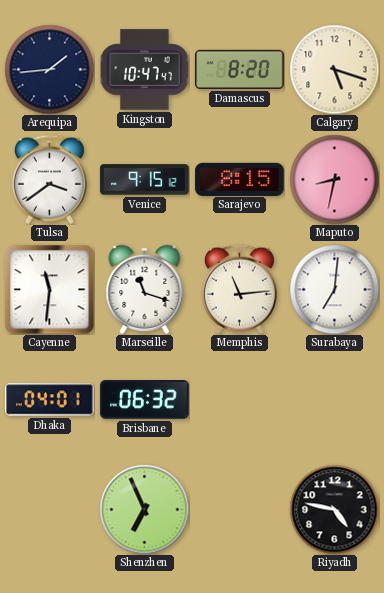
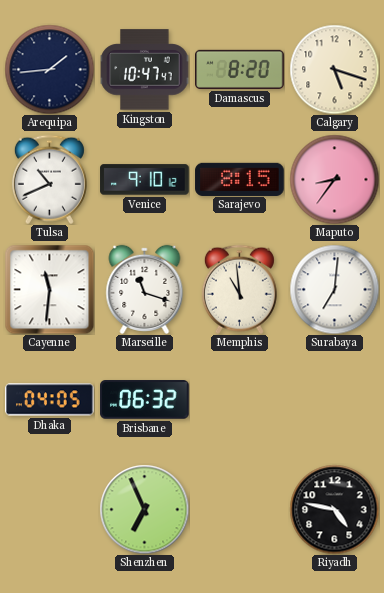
Tulsa: 3:39 -> 10:41 (49, 179)
Venice: 9:15 -> 9:10 (145, 180)
Maputo: 8:32 -> 8:36 (334, 179)
Memphis: 11:14 -> 10:59 (239, 289)
Dhaka: 04:01 -> 04:05 (50, 400)
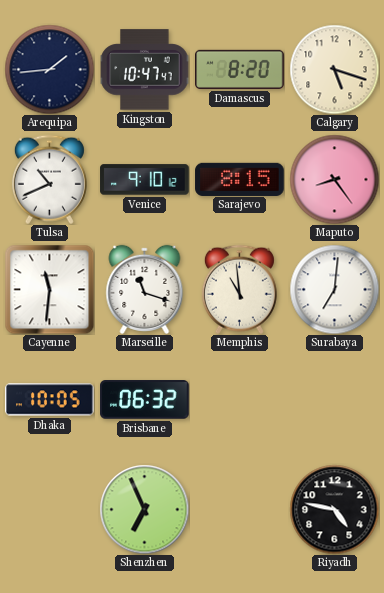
Maputo: 8:36 -> 8:24 (334, 179)
Dhaka: 04:05 -> 10:05 (50, 400)
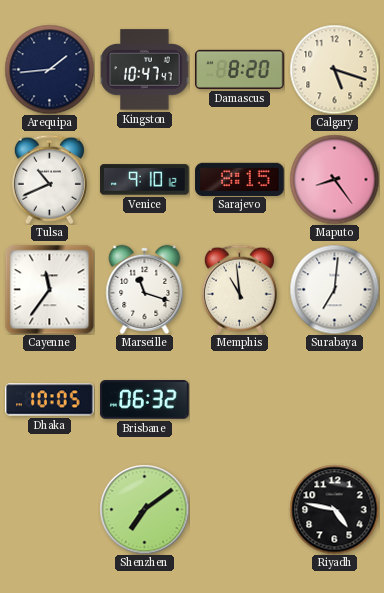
Cayenne: 11:31 -> 11:36 (49, 289)
Shenzhen: 6:56 -> 7:09 (144, 509)
